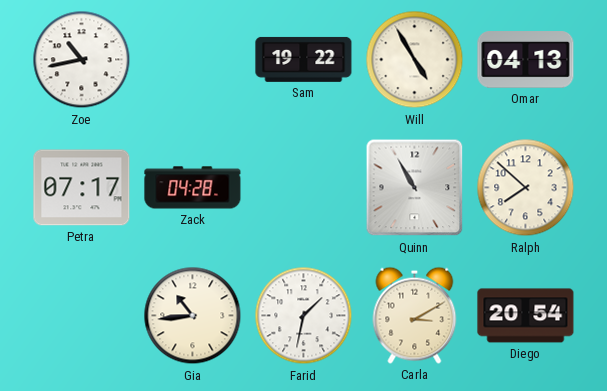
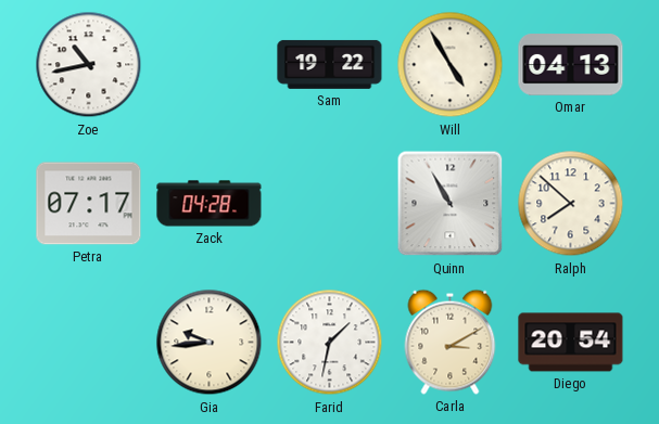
Gia: 10:44 -> 9:44 (210, 343)
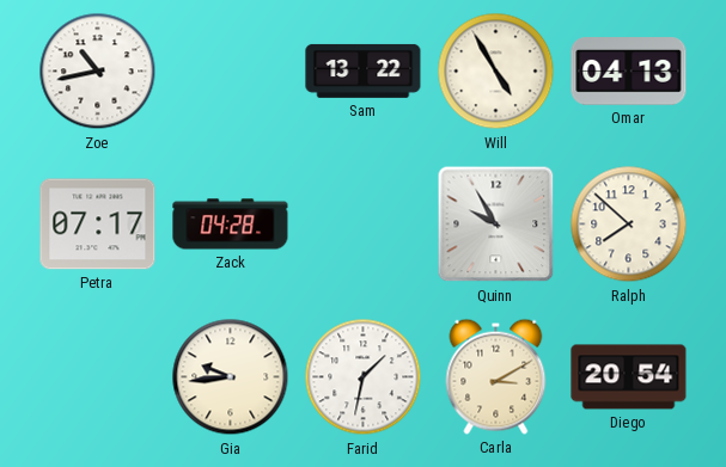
Sam: 19:22 -> 13:22 (364, 70)
Quinn: 10:55 -> 9:55 (496, 225)
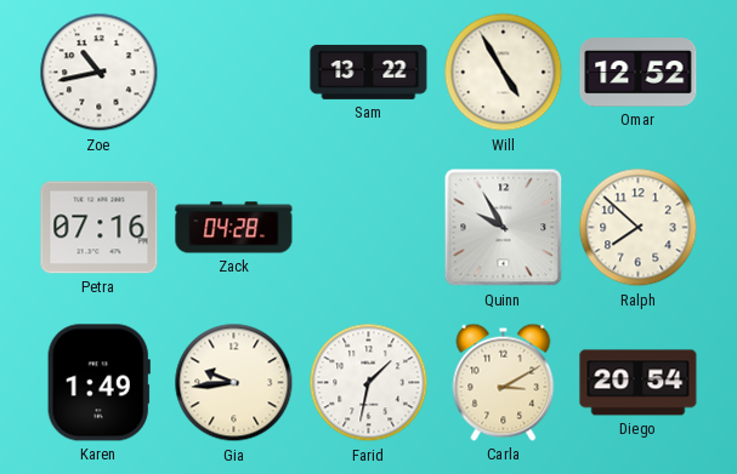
Omar: 04:13 -> 12:52 (639, 73)
Petra: 07:17 -> 07:16 (100, 228)
Karen: none -> 1:49 (98, 383)
